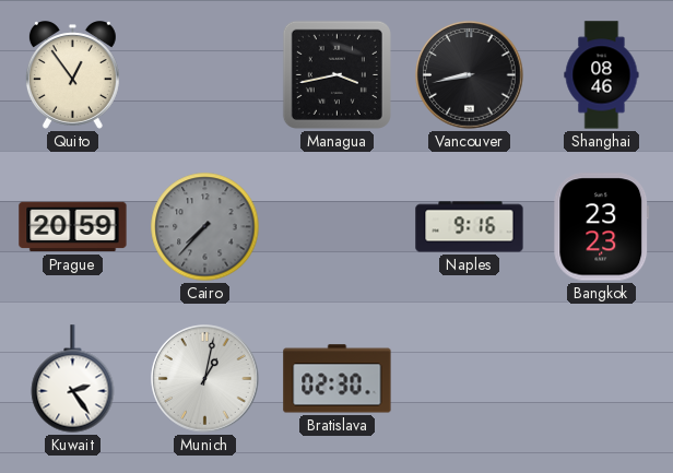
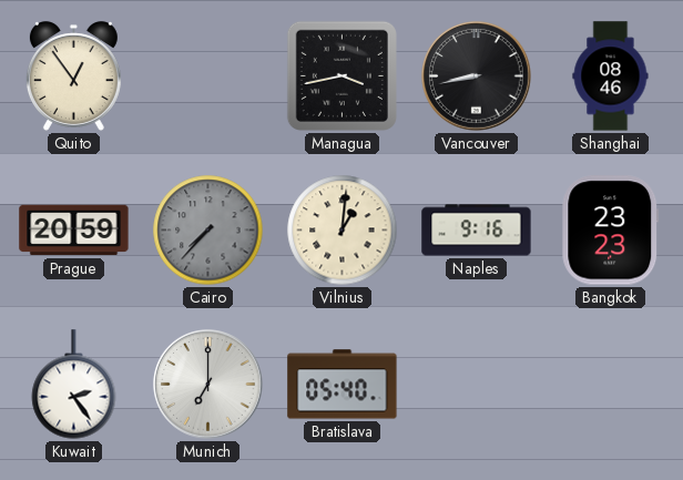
Vilnius: none -> 1:01 (343, 231)
Munich: 1:02 -> 7:00 (208, 385)
Bratislava: 02:30 -> 05:40 (343, 385)
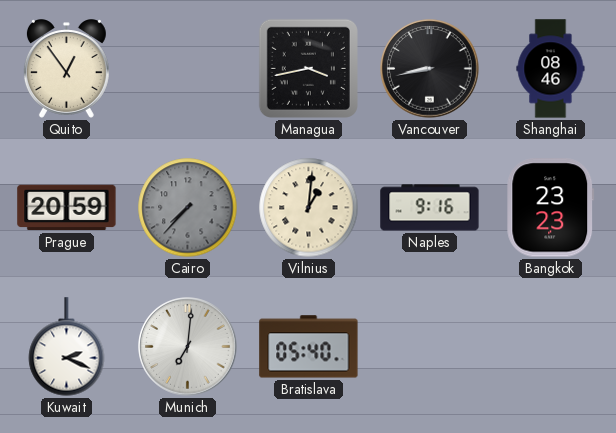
Kuwait: 2:24 -> 2:19 (67, 347)
Munich: 7:00 -> 7:01 (188, 347)
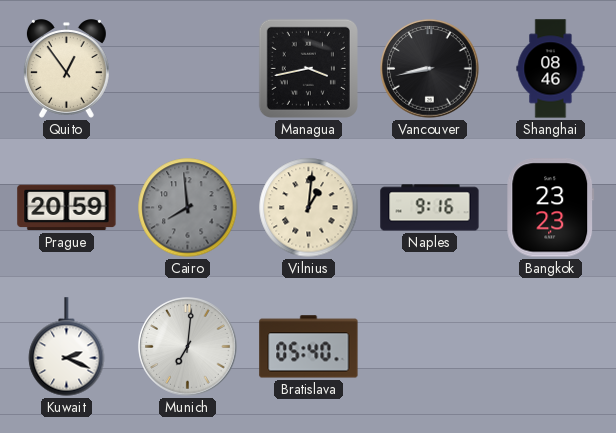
Cairo: 7:37 -> 7:59 (188, 208)
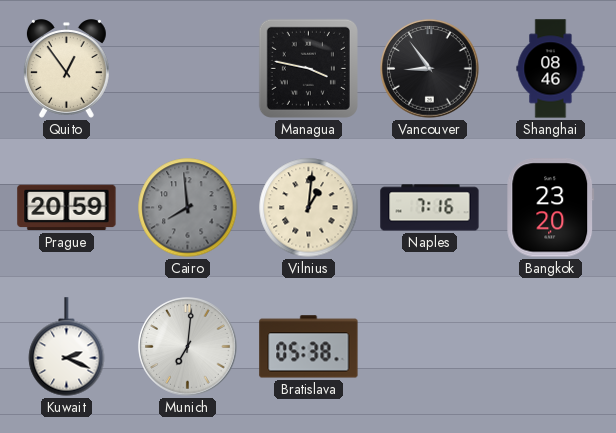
Managua: 3:43 -> 3:47 (308, 68)
Vancouver: 8:43 -> 8:54 (430, 69)
Naples: 9:16 -> 7:16 (430, 208)
Bangkok: 23:23 -> 23:20 (551, 208)
Bratislava: 05:40 -> 05:38 (309, 347)
